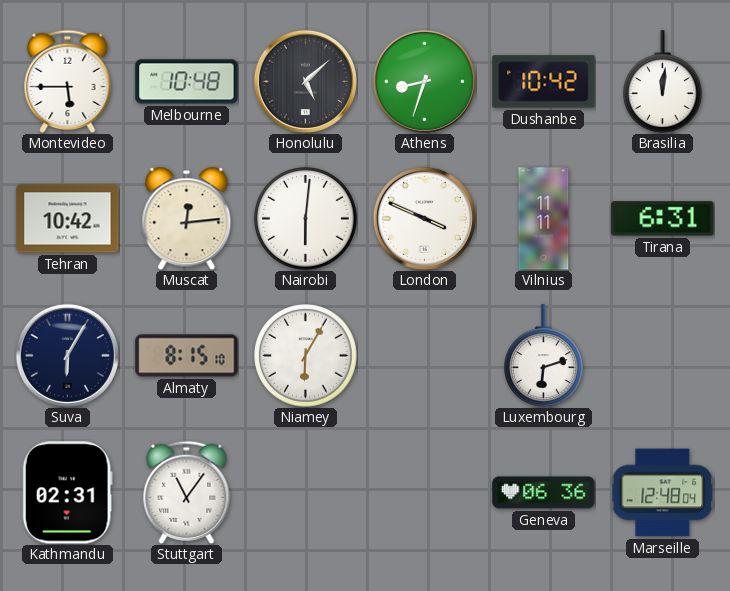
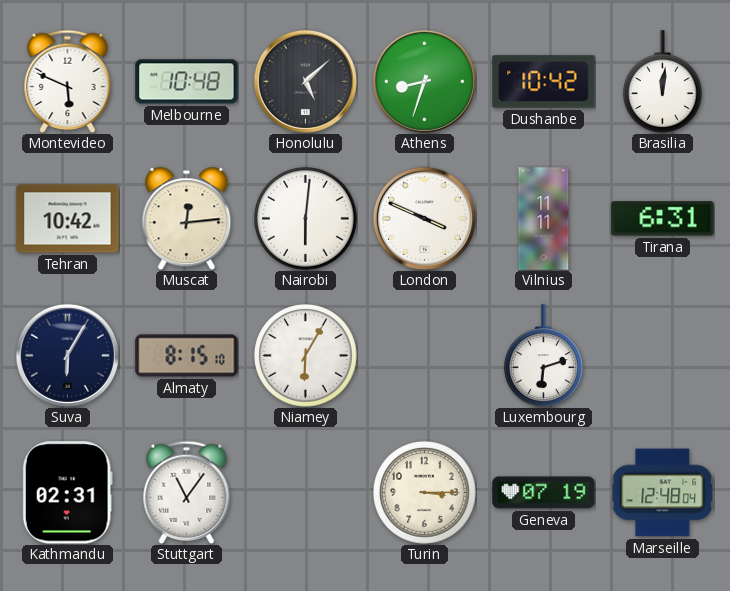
Montevideo: 5:45 -> 5:49 (68, 81)
Turin: none -> 3:15 (425, 493)
Geneva: 06:36 -> 07:19 (544, 493)
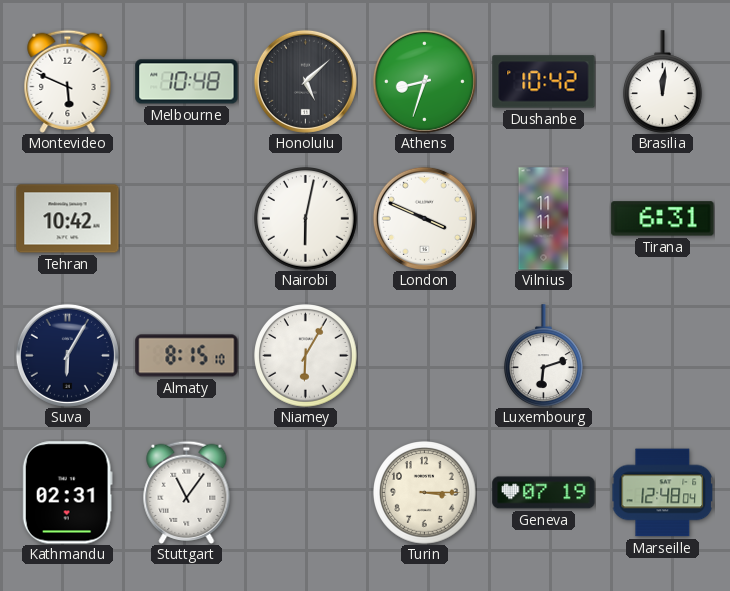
Muscat: 12:14 -> none (187, 218)
Nairobi: 6:01 -> 6:02 (306, 219)
